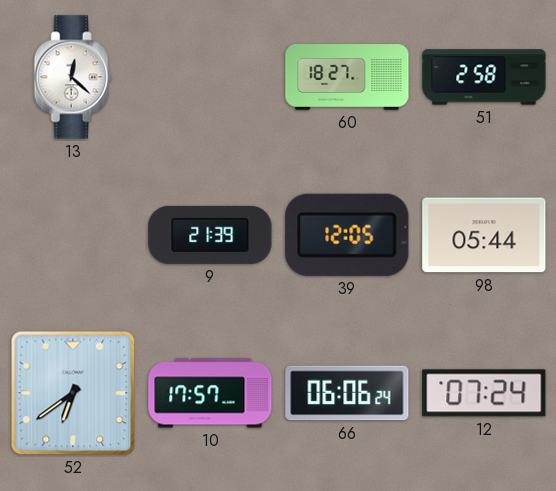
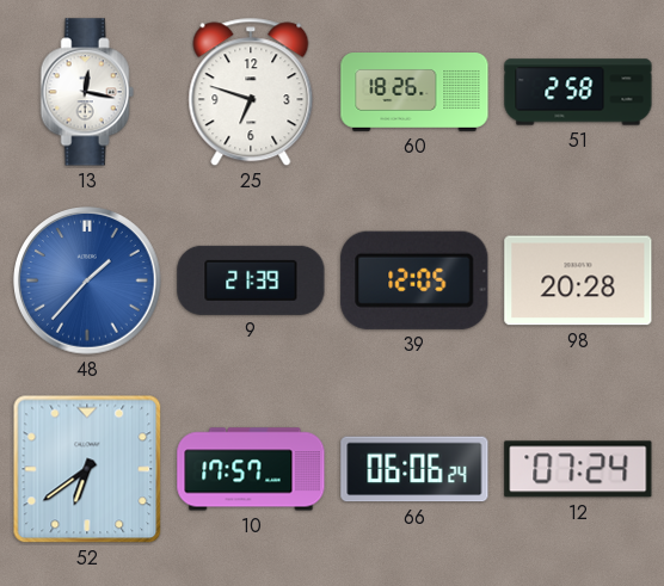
13: 12:22 -> 12:17 (87, 92)
25: none -> 6:48 (251, 92)
60: 18:27 -> 18:26 (414, 93)
48: none -> 1:37 (87, 280)
98: 05:44 -> 20:28 (578, 280)
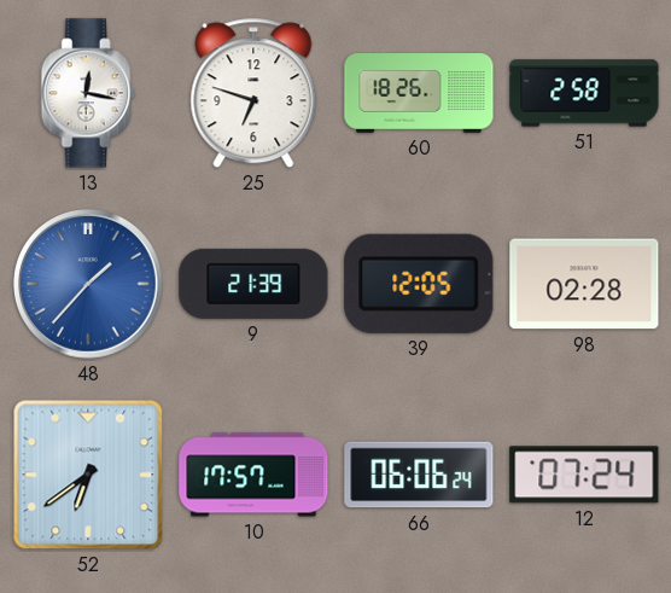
98: 20:28 -> 02:28 (584, 284)
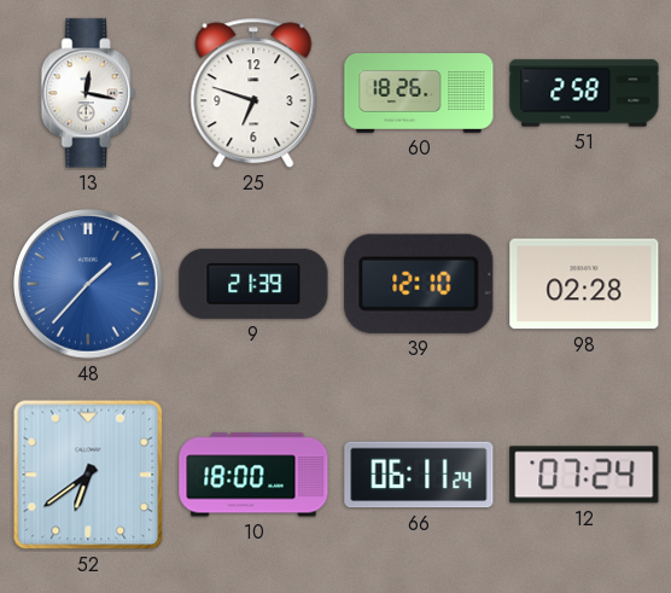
39: 12:05 -> 12:10 (419, 284)
10: 17:57 -> 18:00 (253, 475)
66: 06:06 -> 06:11 (419, 475)
